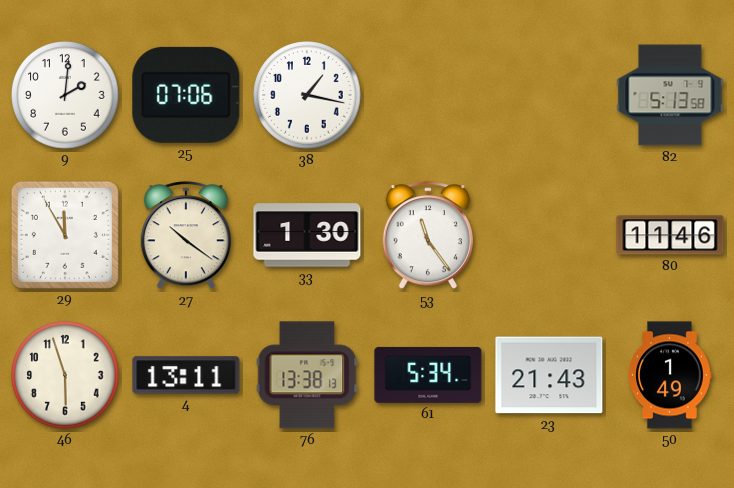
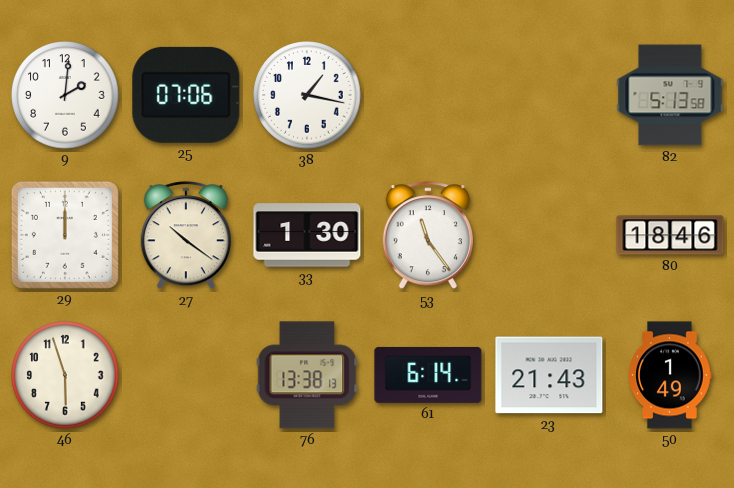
29: 11:55 -> 12:00 (65, 235)
80: 11:46 -> 18:46 (670, 235)
4: 13:11 -> none (186, 375)
61: 5:34 -> 6:14 (428, 375)
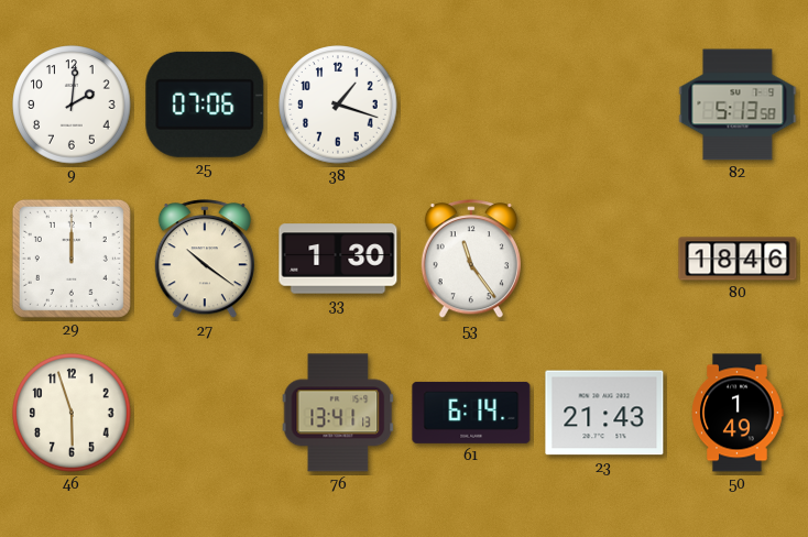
38: 1:17 -> 1:18 (338, 105)
76: 13:38 -> 13:41 (338, 413)
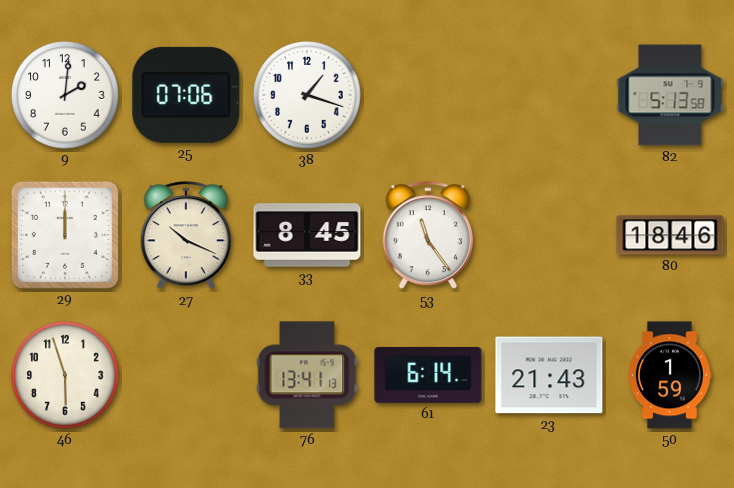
27: 10:21 -> 10:19 (186, 236)
33: 1:30 -> 8:45 (307, 235)
50: 1:49 -> 1:59 (670, 375)
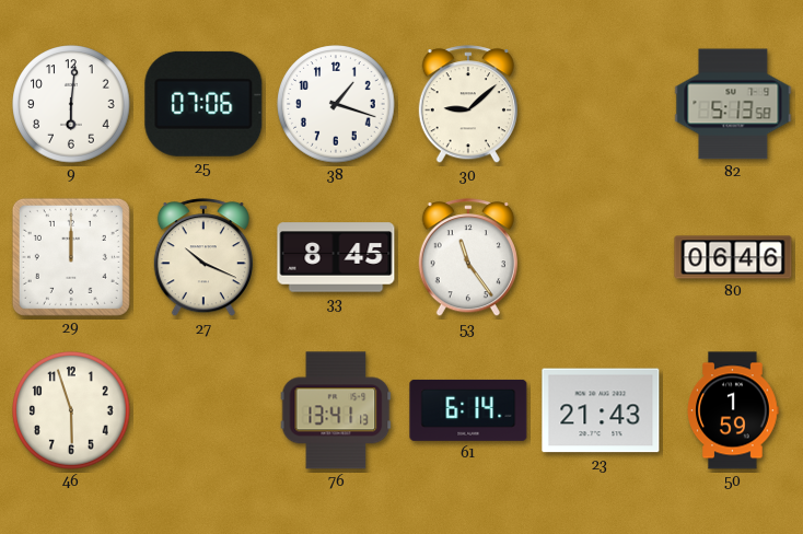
9: 2:01 -> 6:01 (71, 104)
30: none -> 9:08 (468, 105)
80: 18:46 -> 06:46 (733, 257)
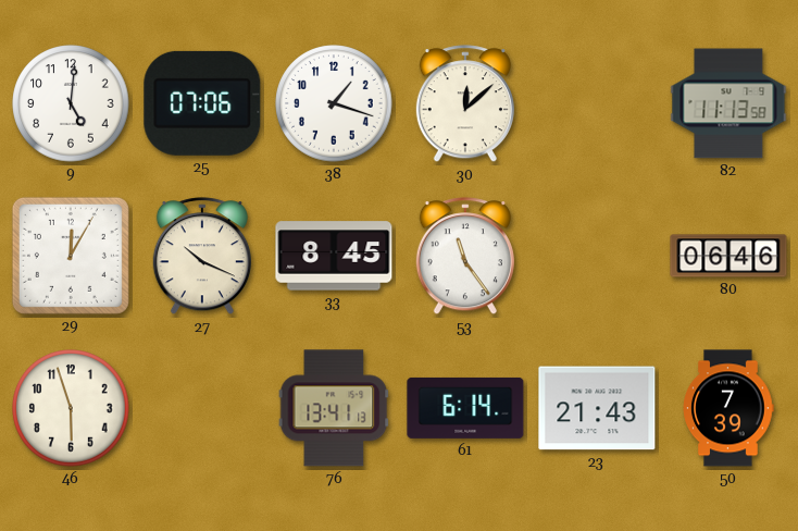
9: 6:01 -> 5:01 (71, 103)
30: 9:08 -> 12:08 (465, 104)
82: 5:13 -> 11:13 (728, 103)
29: 12:00 -> 12:05 (71, 256)
50: 1:59 -> 7:39 (728, 408)
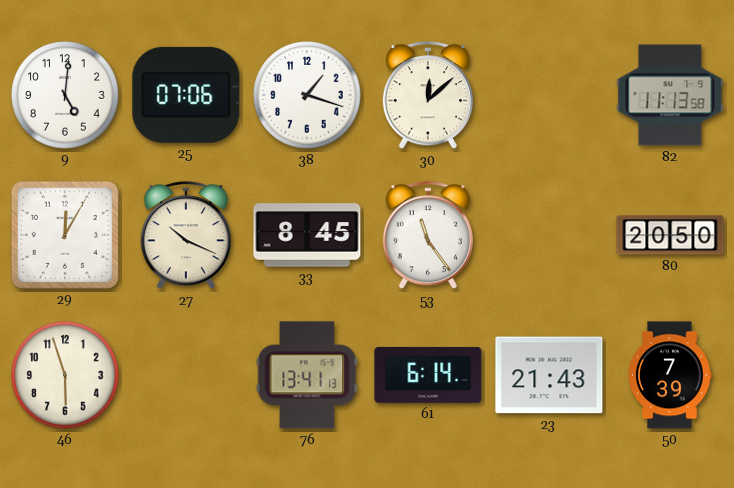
80: 06:46 -> 20:50 (670, 235)
